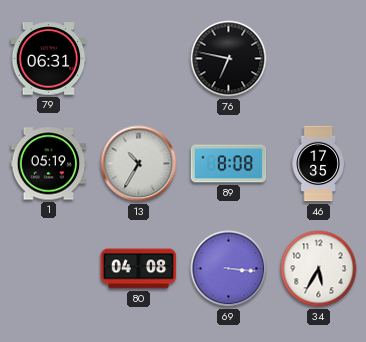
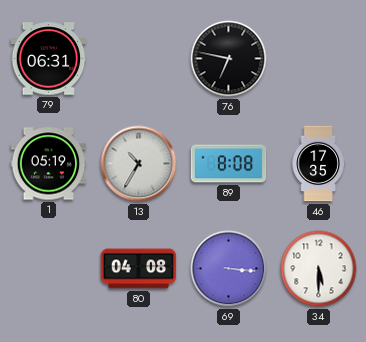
34: 5:35 -> 5:30 (319, 269)
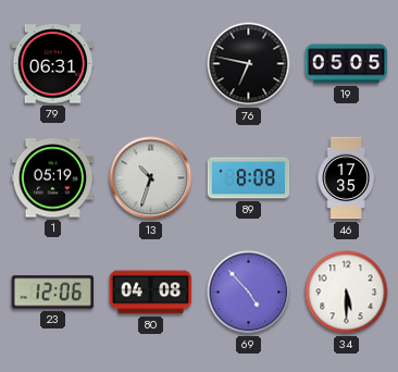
19: none -> 05:05 (347, 64)
13: 10:35 -> 10:33 (151, 178)
23: none -> 12:06 (53, 293)
69: 3:16 -> 4:53 (249, 293)
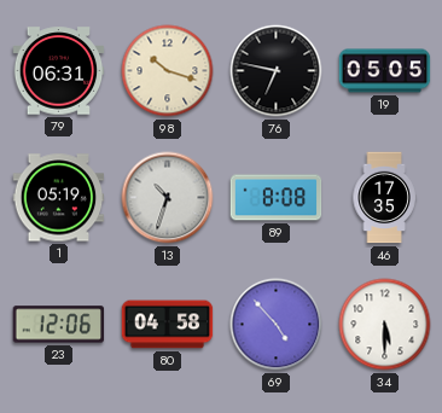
98: none -> 10:18 (168, 71)
80: 04:08 -> 04:58 (168, 325)
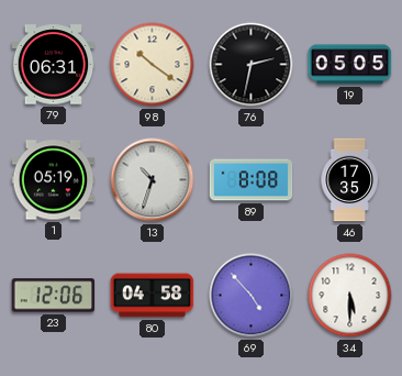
98: 10:18 -> 10:21 (153, 65)
76: 6:47 -> 2:32 (252, 65)
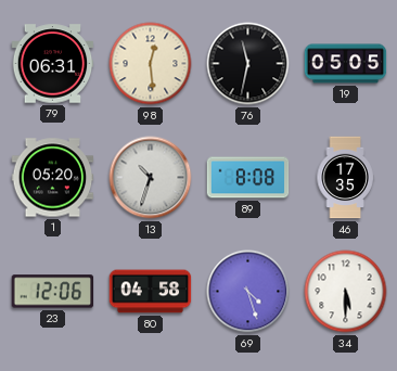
98: 10:21 -> 12:29 (151, 64)
76: 2:32 -> 11:32 (248, 64)
1: 05:19 -> 05:20 (53, 178)
69: 4:53 -> 4:27 (248, 292)
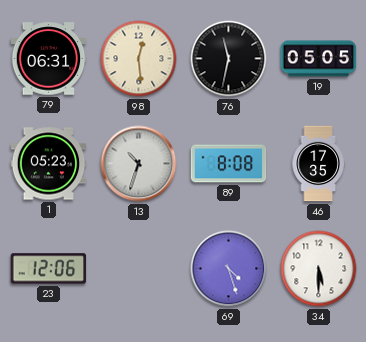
1: 05:20 -> 05:23 (49, 164)
80: 04:58 -> none (151, 292)
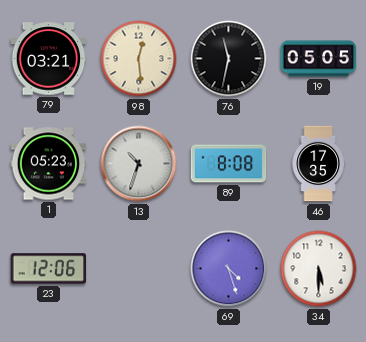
79: 06:31 -> 03:21 (49, 59)
